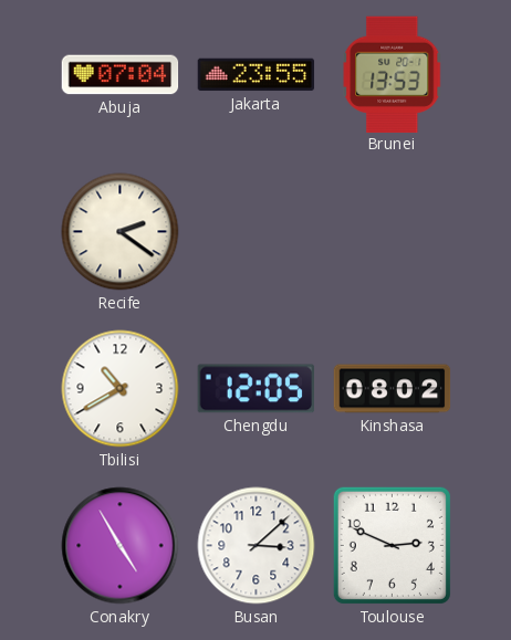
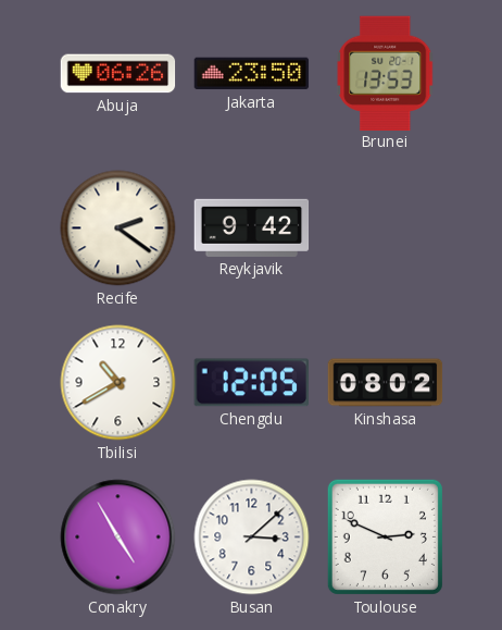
Abuja: 07:04 -> 06:26 (118, 74)
Jakarta: 23:55 -> 23:50 (252, 74)
Reykjavik: none -> 9:42 (252, 227)
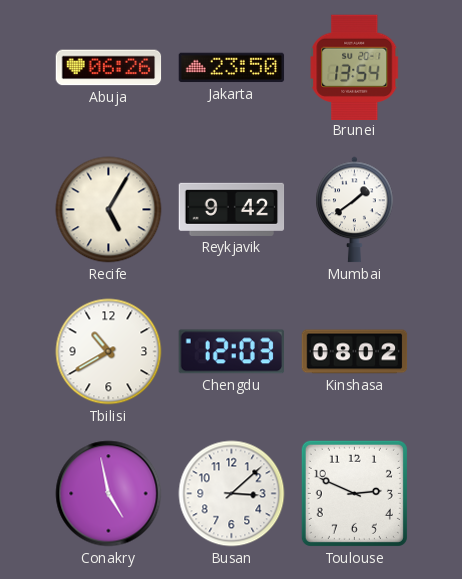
Brunei: 13:53 -> 13:54 (355, 67)
Recife: 2:21 -> 5:05 (109, 210)
Mumbai: none -> 1:39 (355, 210)
Chengdu: 12:05 -> 12:03 (231, 352)
Conakry: 4:55 -> 4:58 (109, 494)
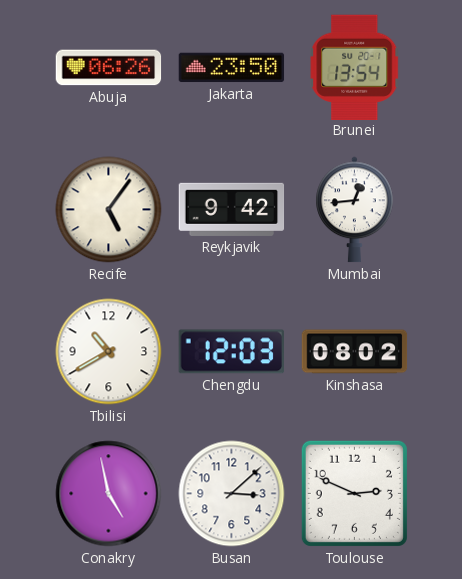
Recife: 5:05 -> 5:06 (109, 210)
Mumbai: 1:39 -> 12:44 (355, 210)
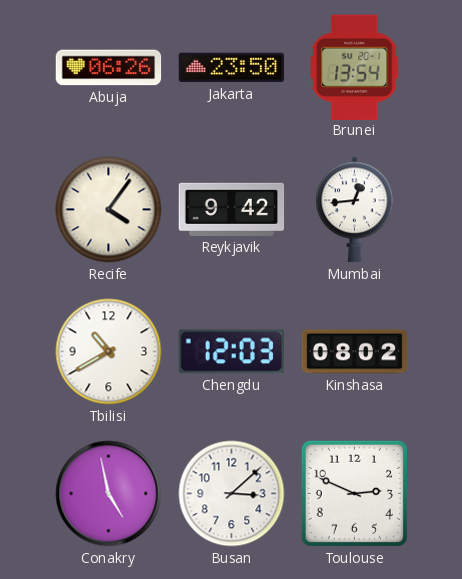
Recife: 5:06 -> 4:06 (109, 210)
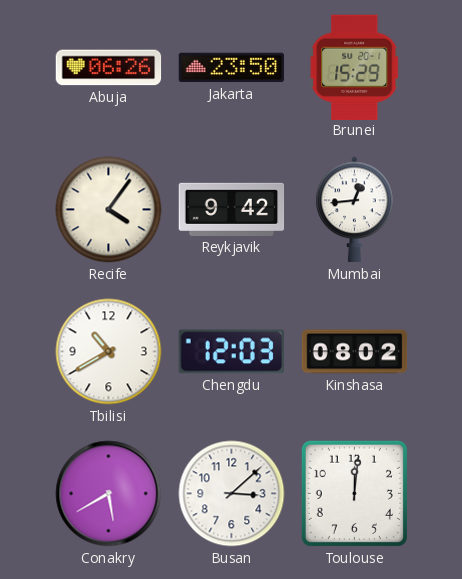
Brunei: 13:54 -> 15:29 (355, 67)
Conakry: 4:58 -> 5:40 (109, 494)
Toulouse: 2:49 -> 12:01 (354, 493)
